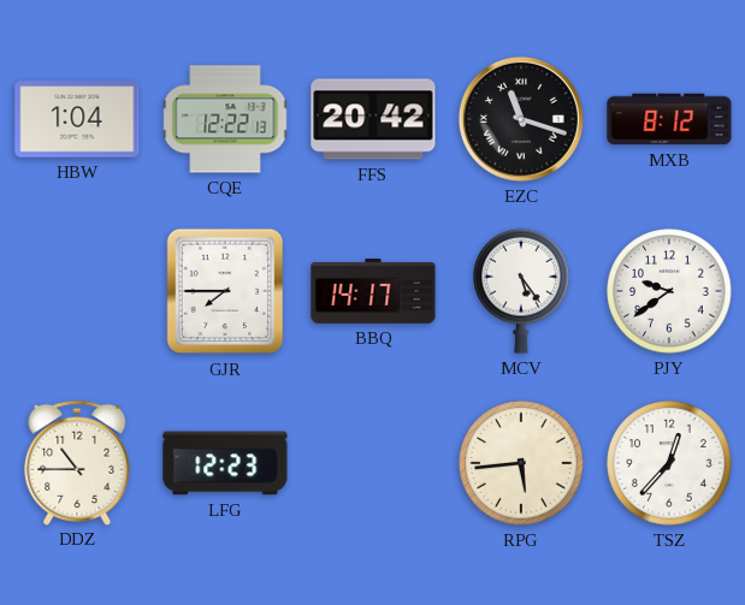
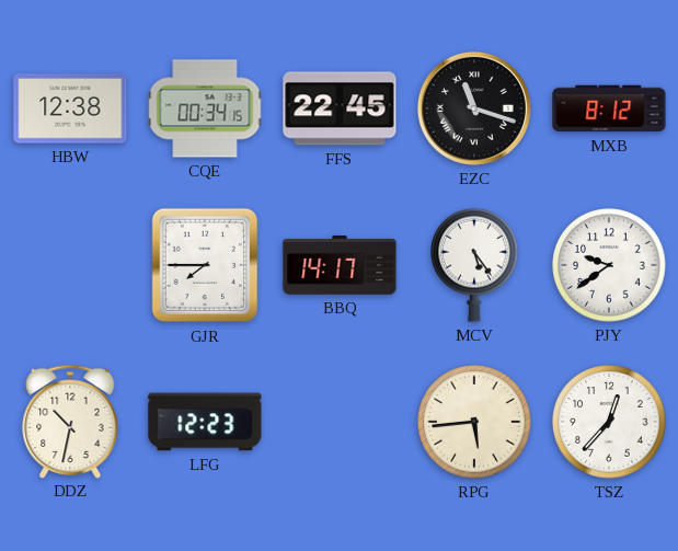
HBW: 1:04 -> 12:38 (70, 108)
CQE: 12:22 -> 00:34 (205, 108)
FFS: 20:42 -> 22:45 (340, 108)
DDZ: 10:45 -> 10:32 (70, 421)
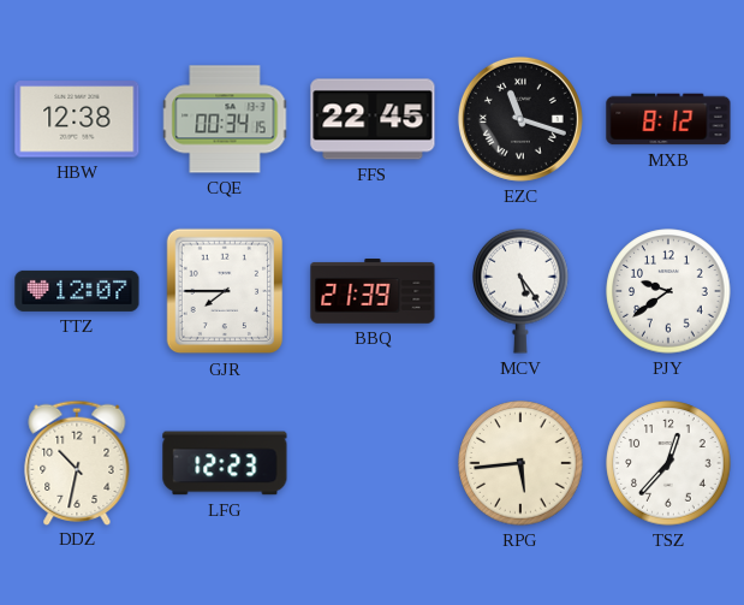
TTZ: none -> 12:07 (77, 291)
BBQ: 14:17 -> 21:39 (373, 292)
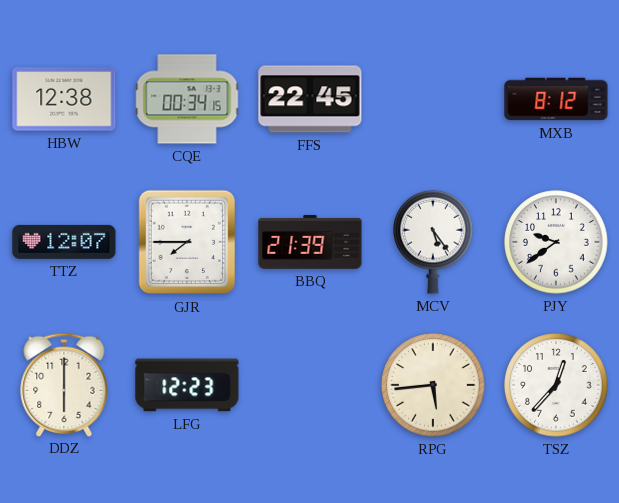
EZC: 11:18 -> none (520, 119)
DDZ: 10:32 -> 6:00 (64, 384)
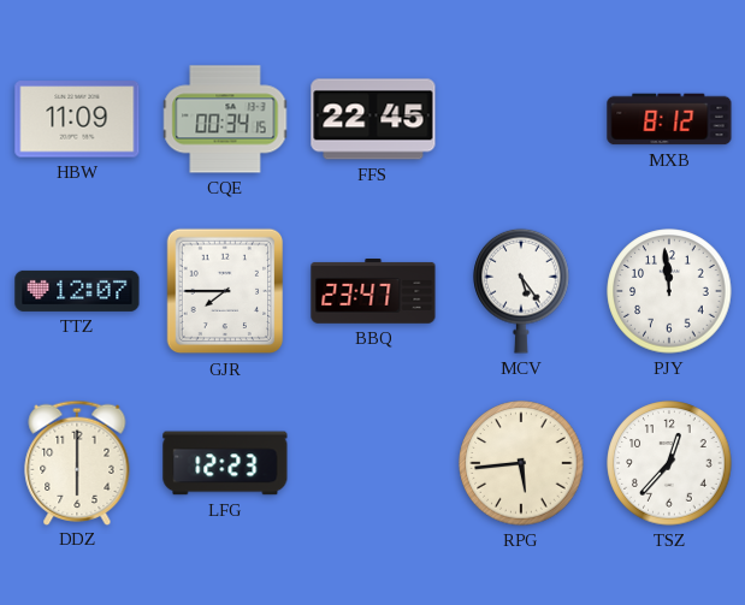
HBW: 12:38 -> 11:09 (77, 119)
BBQ: 21:39 -> 23:47 (373, 292)
PJY: 9:39 -> 11:59 (669, 291)
